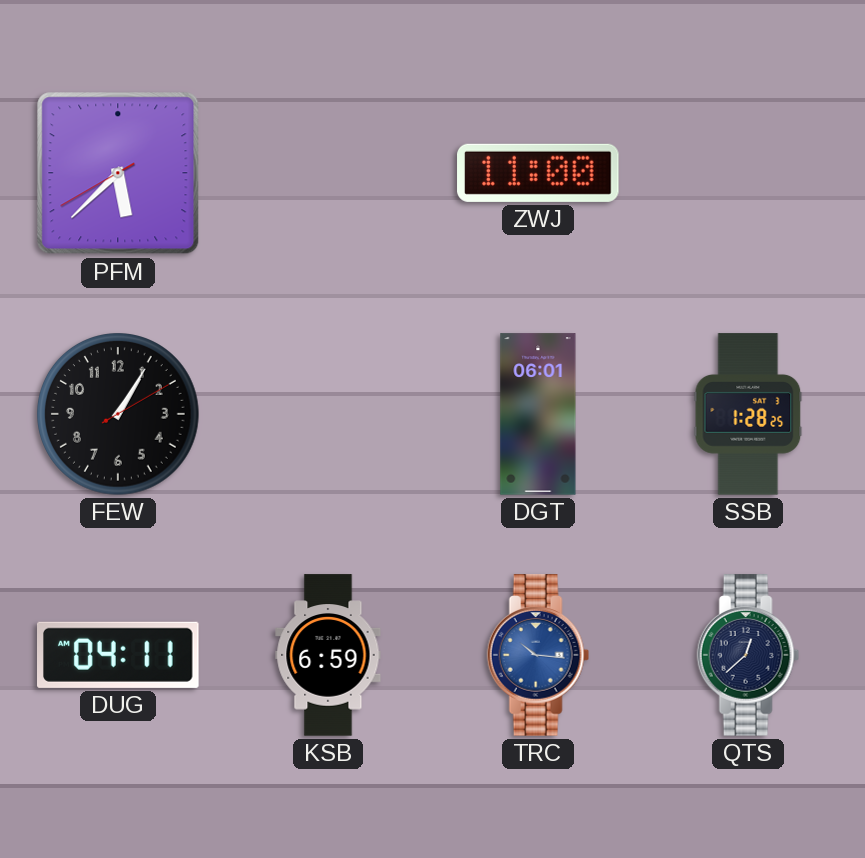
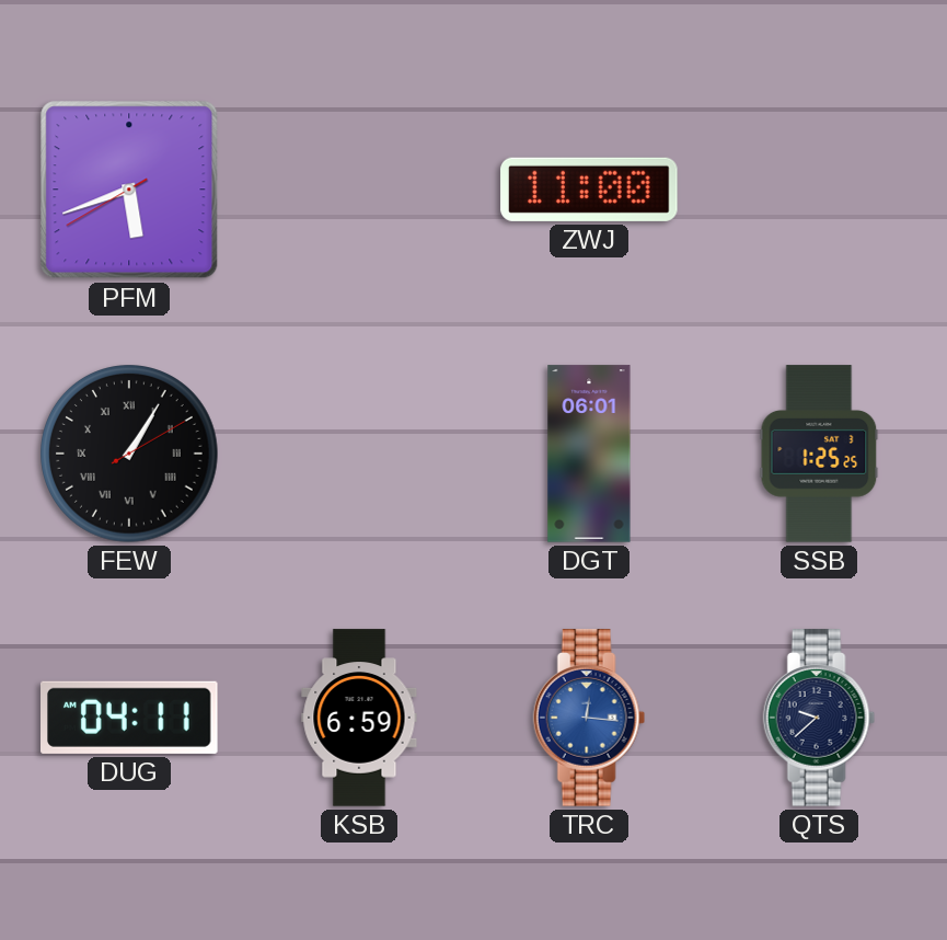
PFM: 5:37 -> 5:41 (129, 190)
FEW numerals: Arabic -> Roman (130, 455)
SSB: 1:28 -> 1:25 (819, 454)
TRC: 10:16 -> 12:16 (589, 718)
QTS: 12:38 -> 9:38 (819, 718)
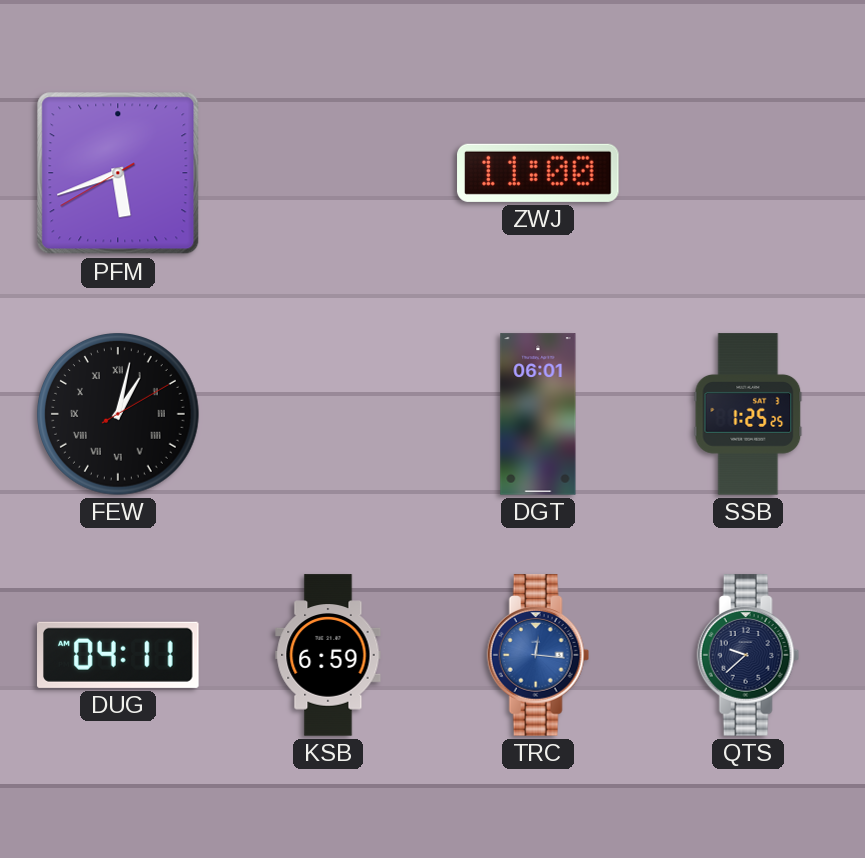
FEW: 1:05 -> 1:02 (119, 415)
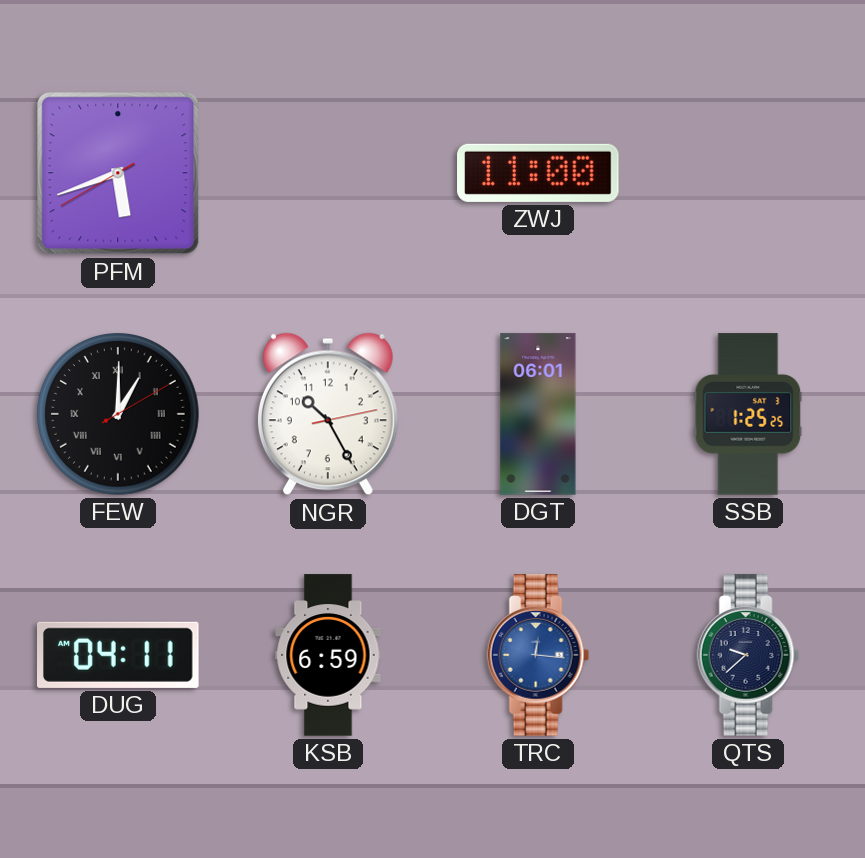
FEW: 1:02 -> 1:00 (119, 415)
NGR: none -> 10:25 (328, 414)
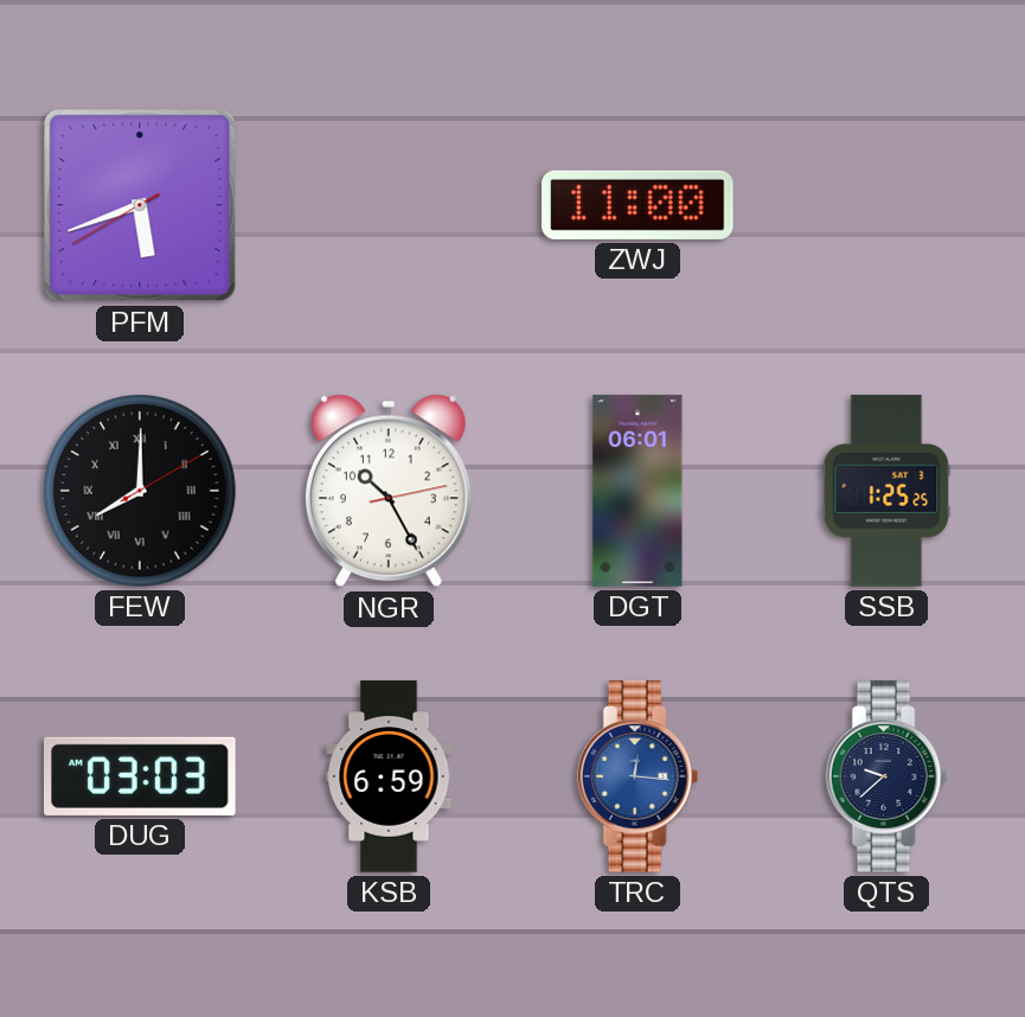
FEW: 1:00 -> 8:00 (141, 492)
DUG: 04:11 -> 03:03 (140, 776)
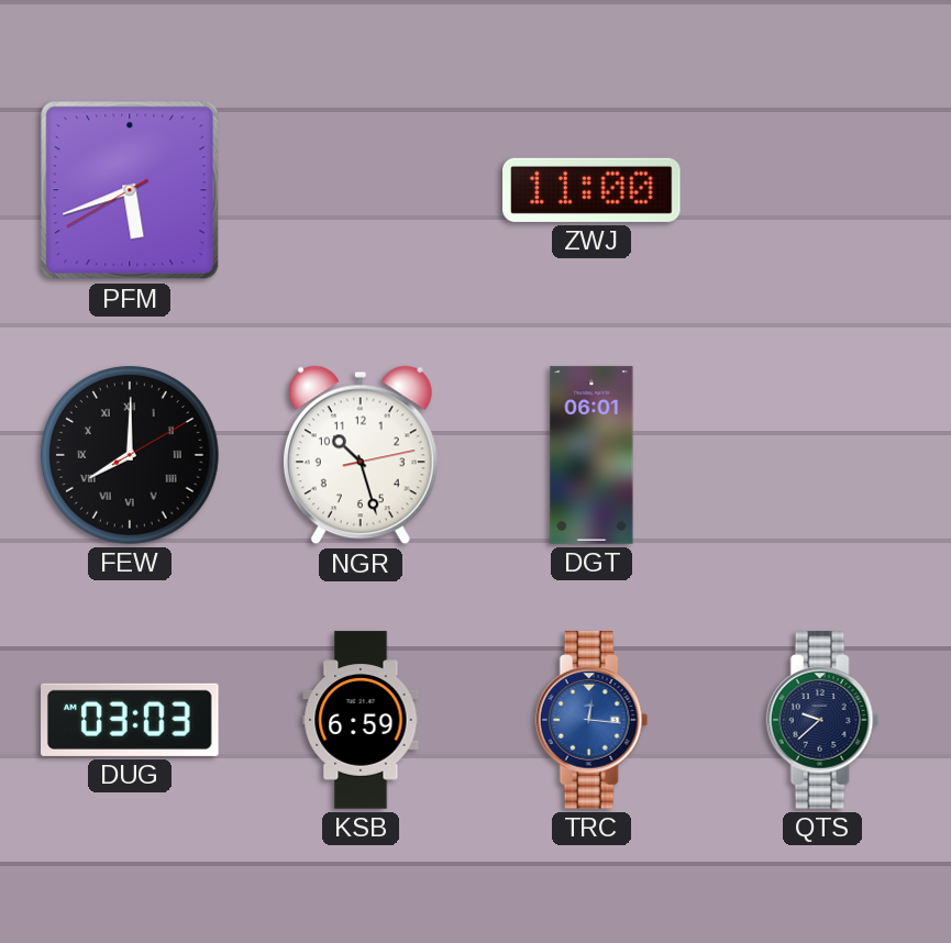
NGR: 10:25 -> 10:27 (361, 455)
SSB: 1:25 -> none (886, 491)
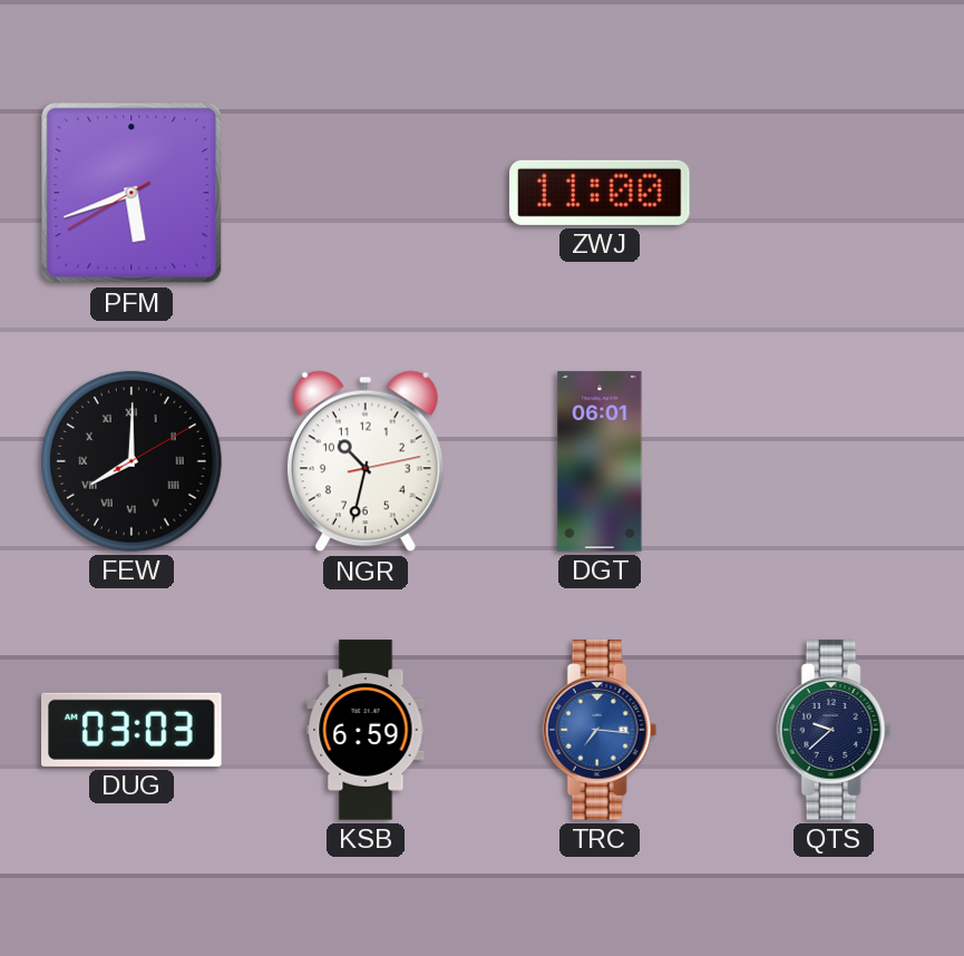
NGR: 10:27 -> 10:32 (366, 461)
TRC: 12:16 -> 7:16 (600, 730)
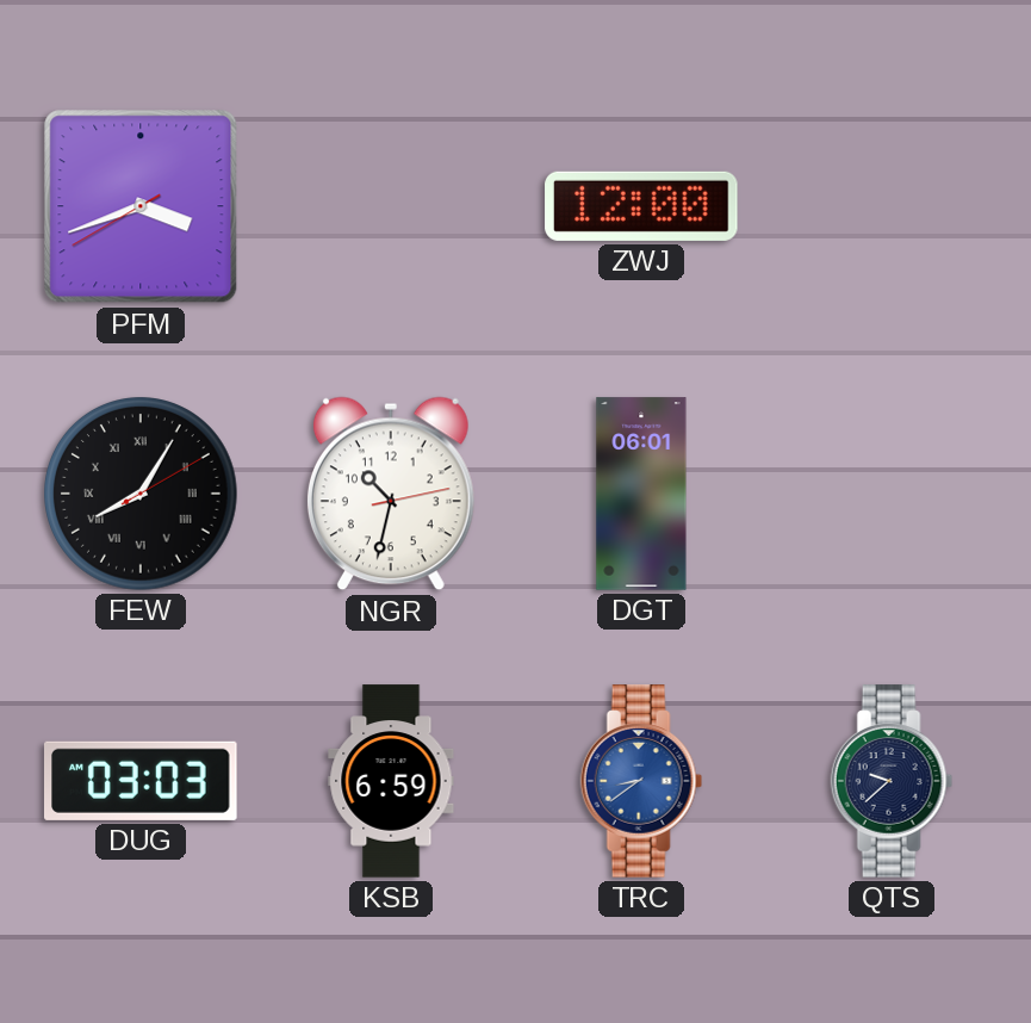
PFM: 5:41 -> 3:41 (141, 206)
ZWJ: 11:00 -> 12:00 (641, 206)
FEW: 8:00 -> 8:05 (142, 495)
TRC: 7:16 -> 8:39 (641, 781)
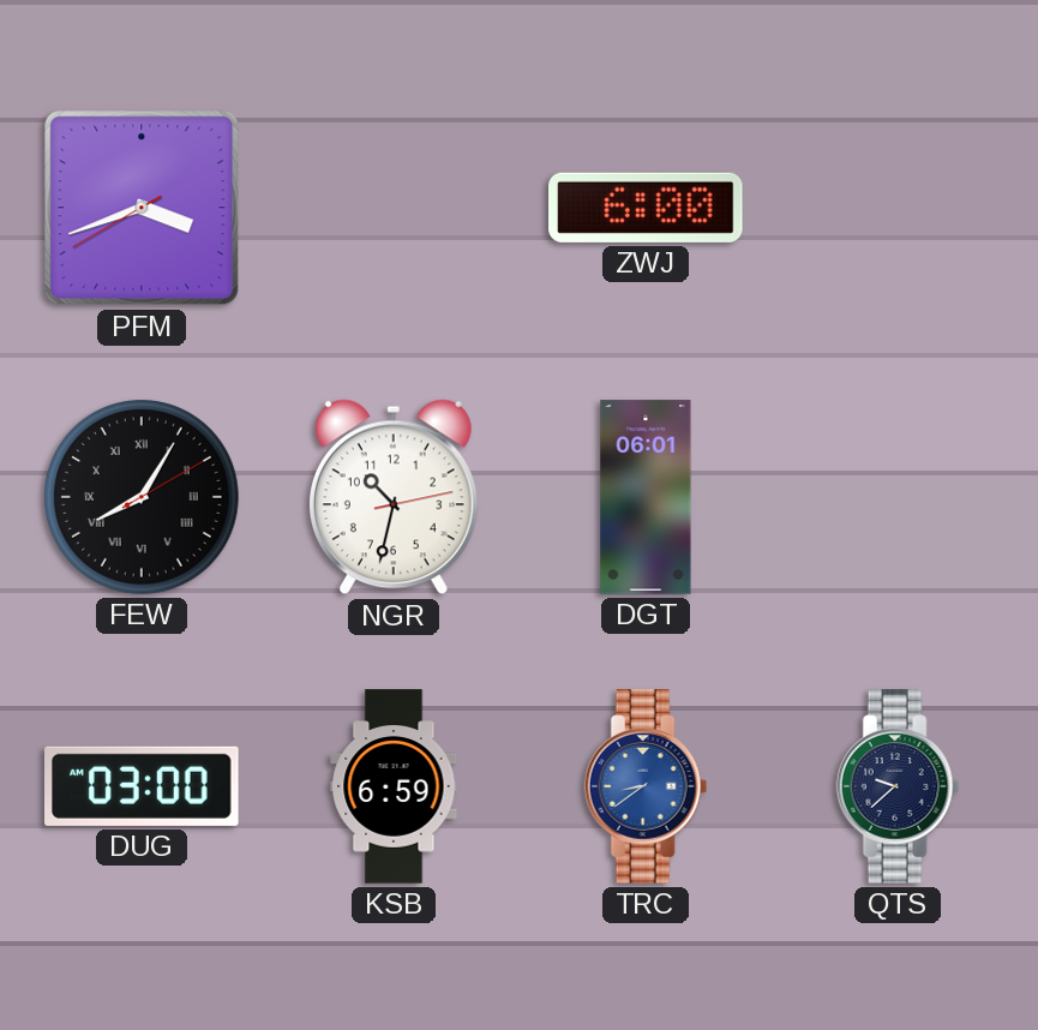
ZWJ: 12:00 -> 6:00 (646, 208)
DUG: 03:03 -> 03:00 (142, 786)
